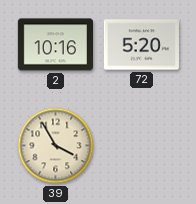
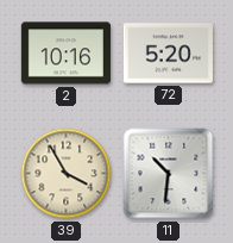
11: none -> 10:31 (169, 174)
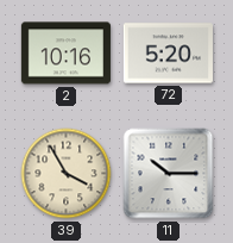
11: 10:31 -> 10:15 (169, 174)
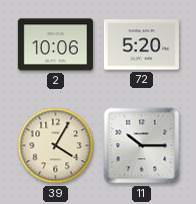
2: 10:16 -> 10:06 (55, 45)
39: 3:55 -> 4:05 (56, 146)
